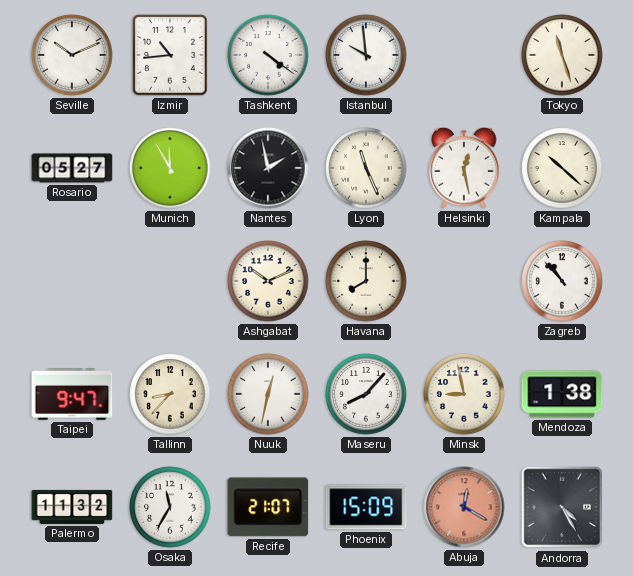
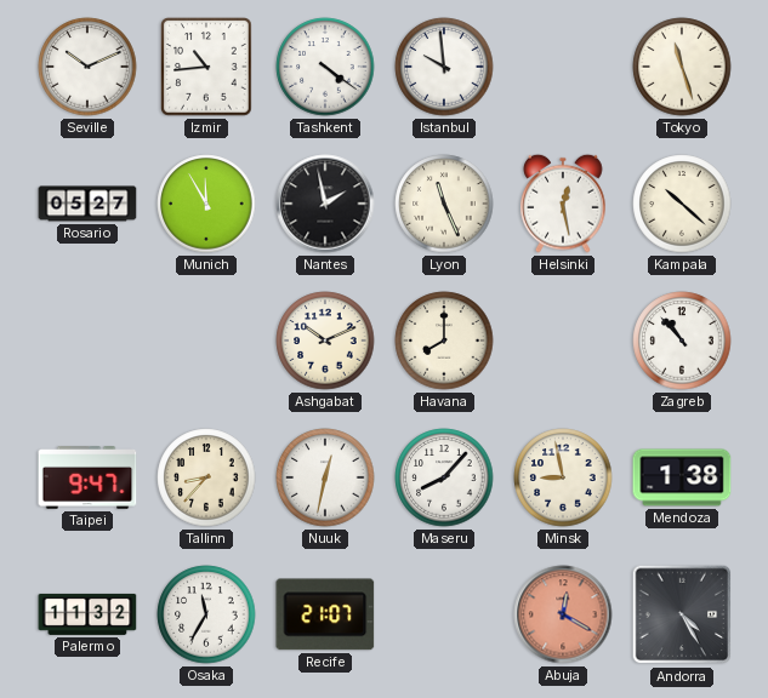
Phoenix: 15:09 -> none (366, 507)
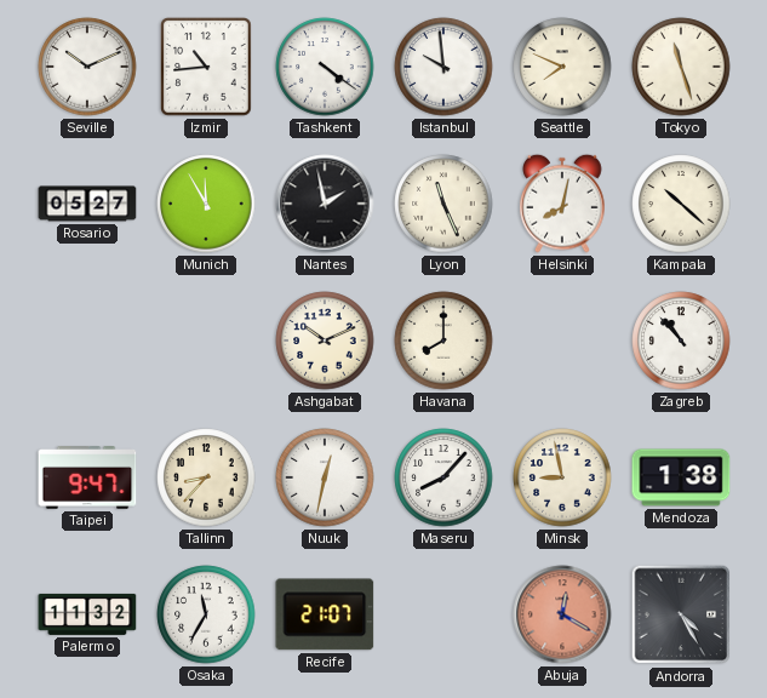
Seattle: none -> 7:49 (562, 67)
Helsinki: 12:28 -> 8:02 (562, 204)
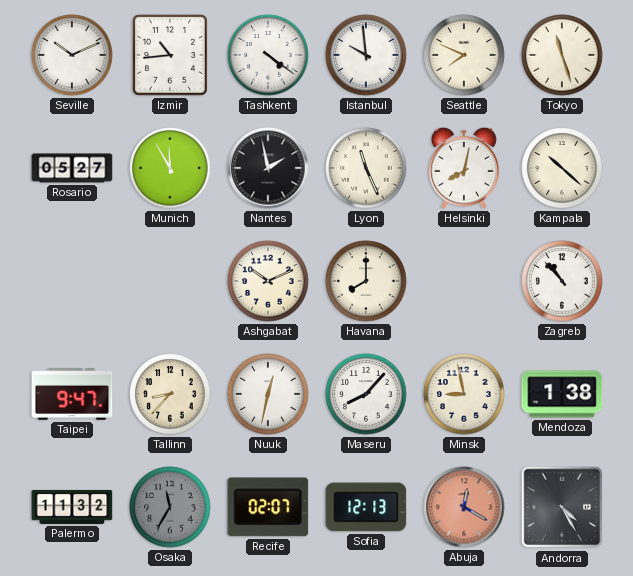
Osaka dial: white -> grey (170, 507)
Recife: 21:07 -> 02:07 (268, 507)
Sofia: none -> 12:13 (366, 507)
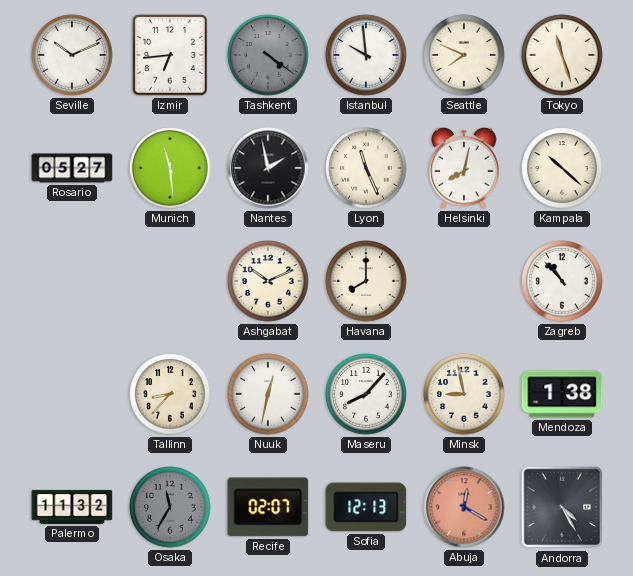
Izmir: 10:44 -> 6:44 (171, 55)
Tashkent dial: white -> grey (268, 55)
Munich: 11:55 -> 11:29 (170, 168)
Taipei: 9:47 -> none (72, 395)
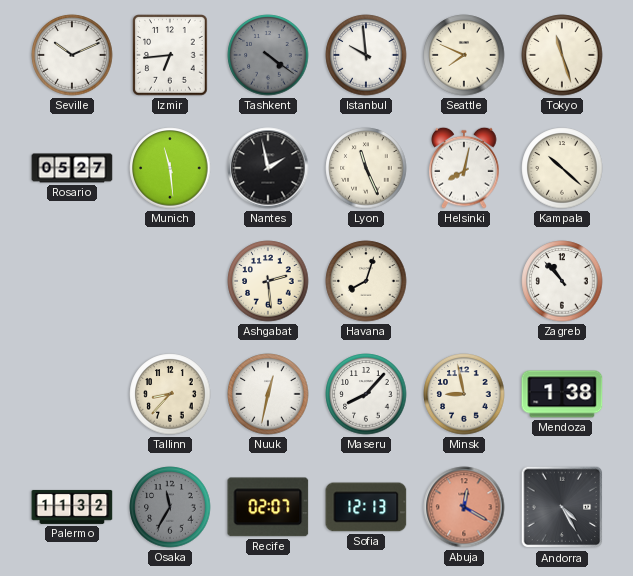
Ashgabat: 10:11 -> 2:29 (268, 281)
Havana: 8:00 -> 8:03 (366, 281)
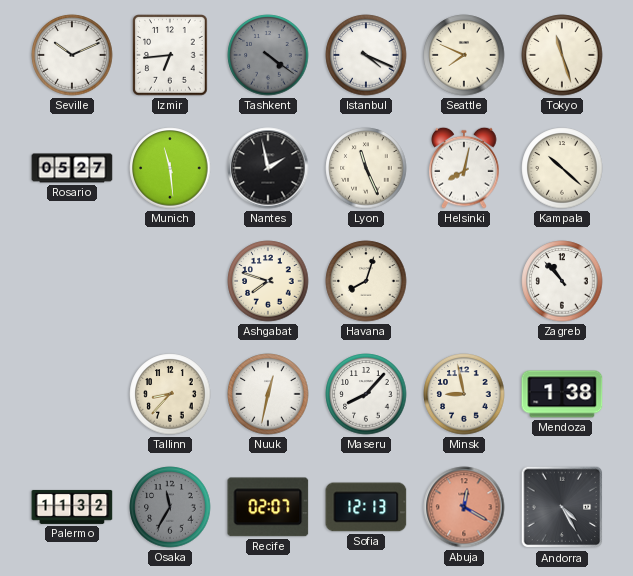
Istanbul: 9:59 -> 4:19 (366, 55)
Ashgabat: 2:29 -> 7:48 (268, 281)
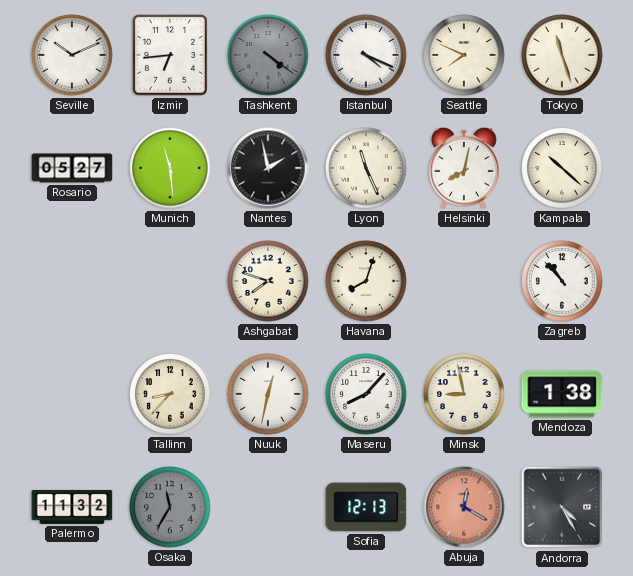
Recife: 02:07 -> none (268, 507)
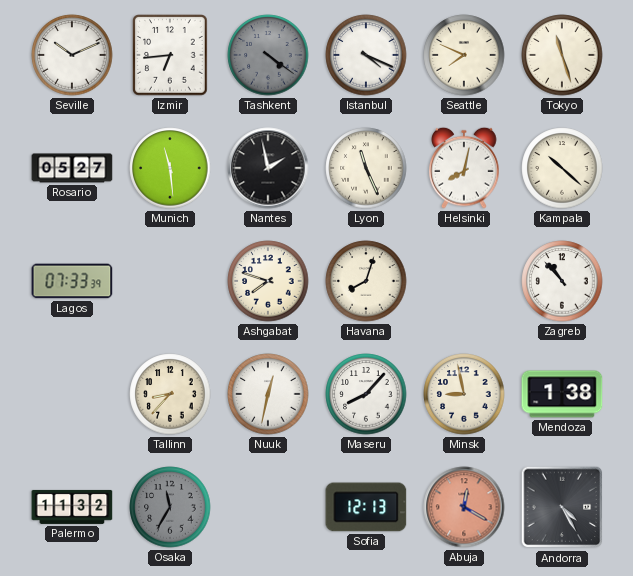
Lagos: none -> 07:33 (72, 281)
